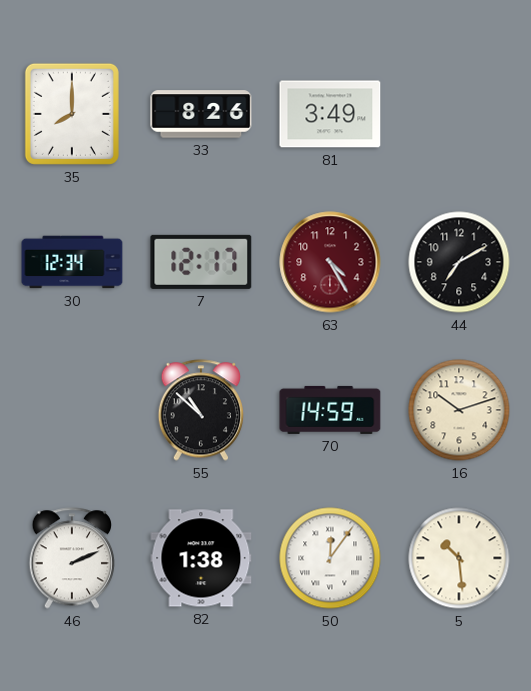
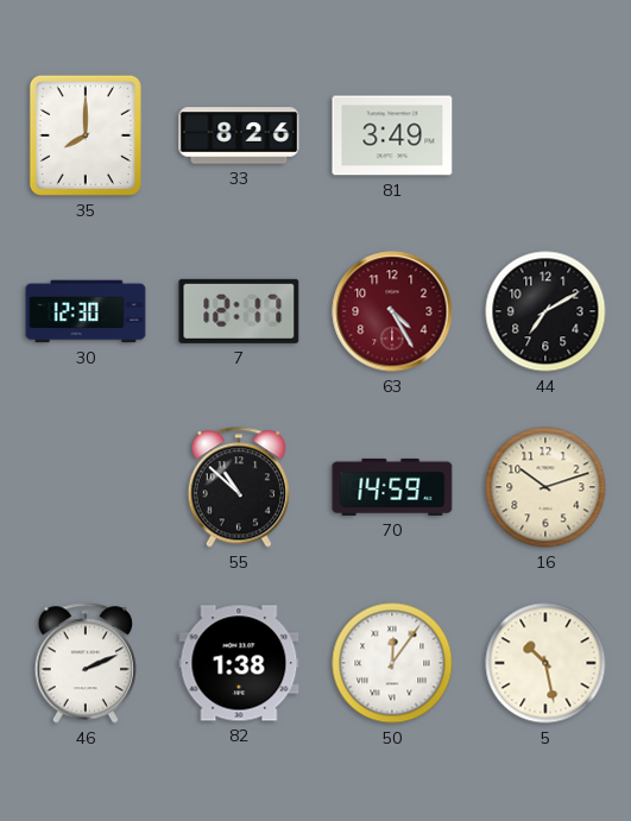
30: 12:34 -> 12:30 (86, 311)
5: 10:29 -> 10:28 (545, 663)
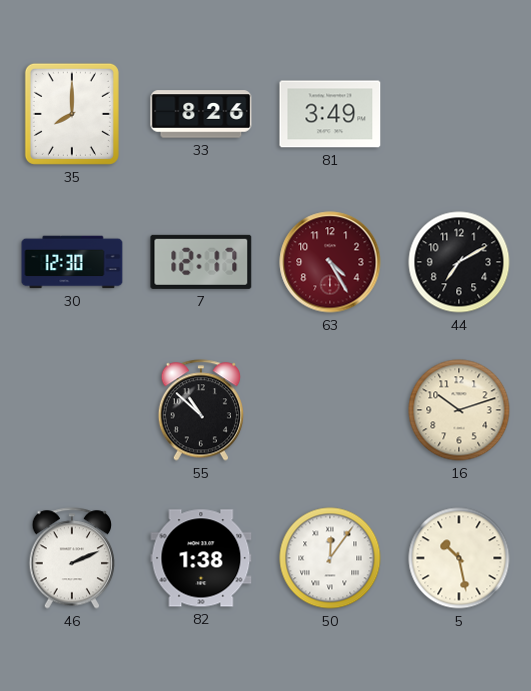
70: 14:59 -> none (392, 487)
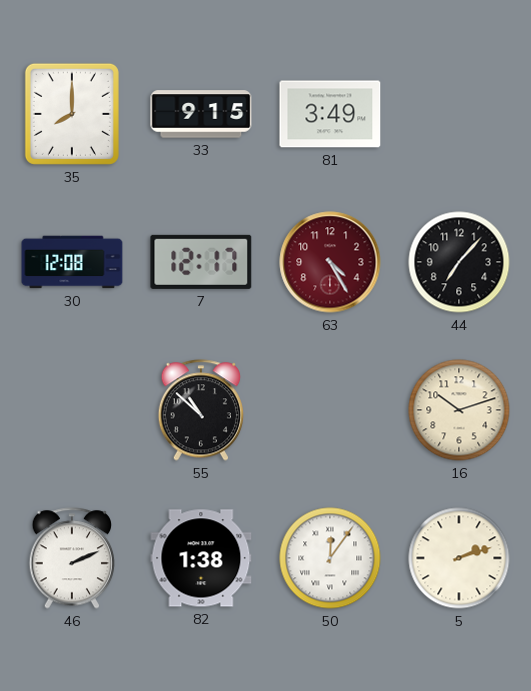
33: 8:26 -> 9:15 (201, 114)
30: 12:30 -> 12:08 (72, 262)
44: 7:10 -> 7:07 (459, 262)
5: 10:28 -> 2:12 (459, 558)
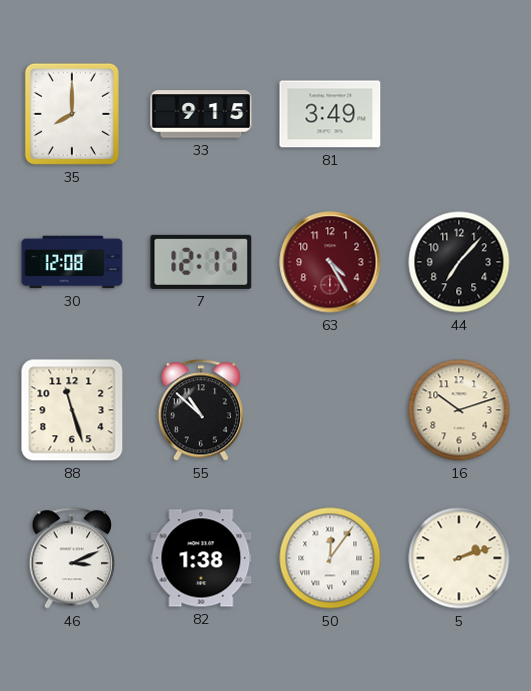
88: none -> 11:27 (72, 410)
46: 2:11 -> 3:11 (71, 558)
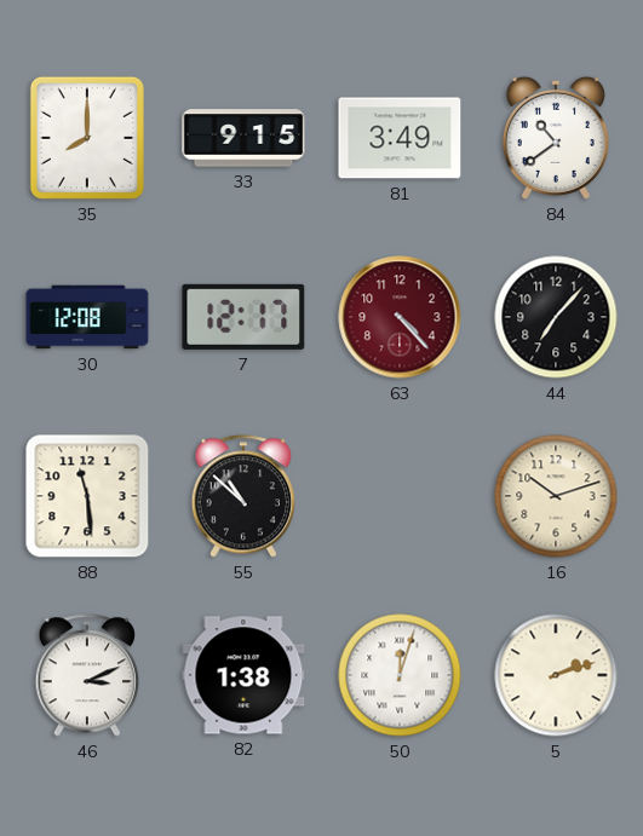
84: none -> 10:39 (556, 138)
63: 4:25 -> 4:23 (400, 317)
88: 11:27 -> 11:29 (87, 496)
50: 12:06 -> 12:03 (400, 675)
